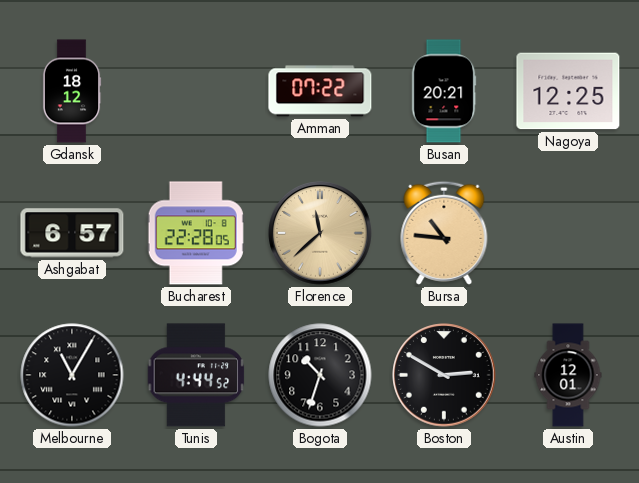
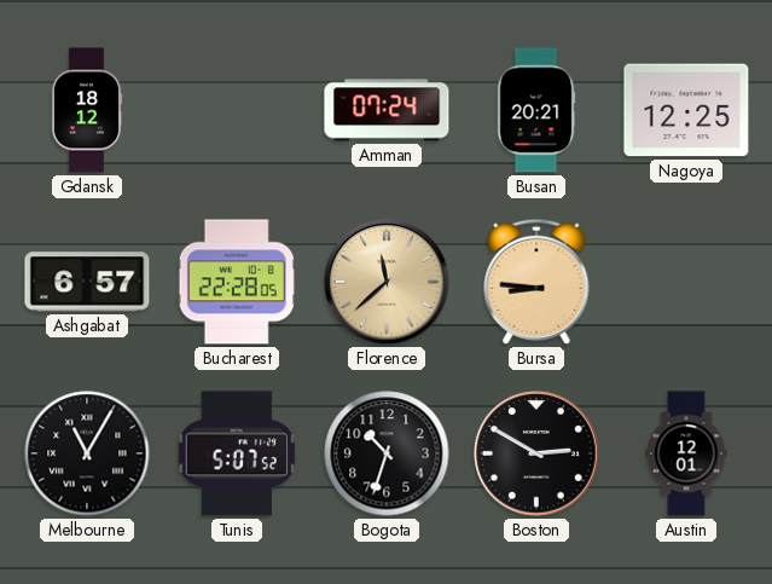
Amman: 07:22 -> 07:24 (387, 110)
Bursa: 10:46 -> 8:46 (536, 282)
Tunis: 4:44 -> 5:07 (237, 453)
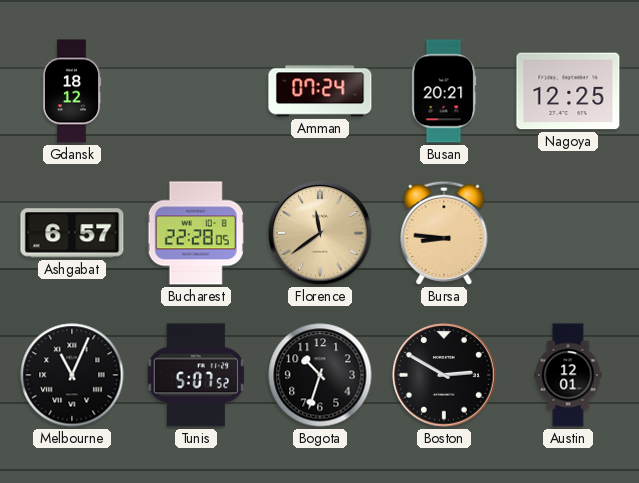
Florence: 11:38 -> 11:39 (320, 233)
Melbourne: 11:05 -> 11:04 (72, 375)
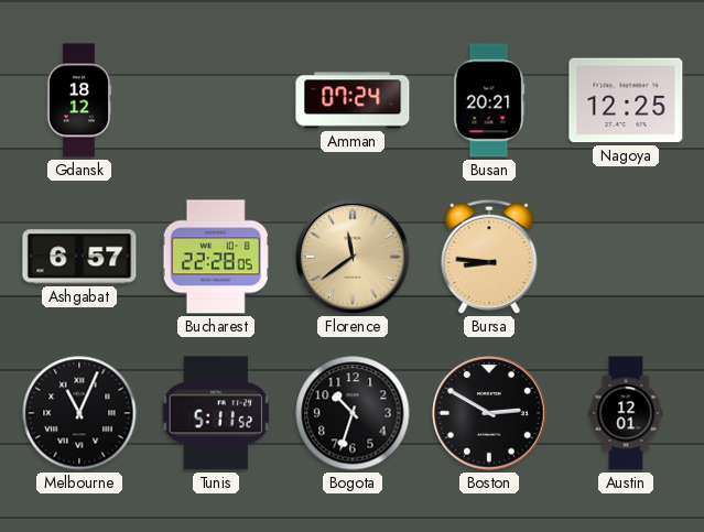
Tunis: 5:07 -> 5:11 (216, 413)
